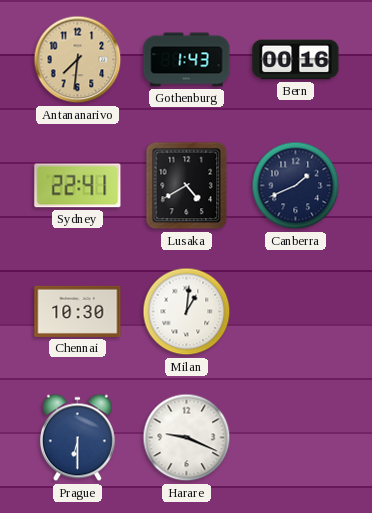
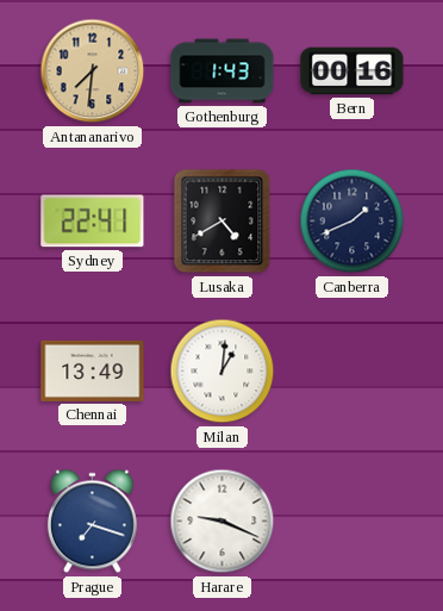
Chennai: 10:30 -> 13:49 (93, 370)
Prague: 6:30 -> 7:18 (92, 522)
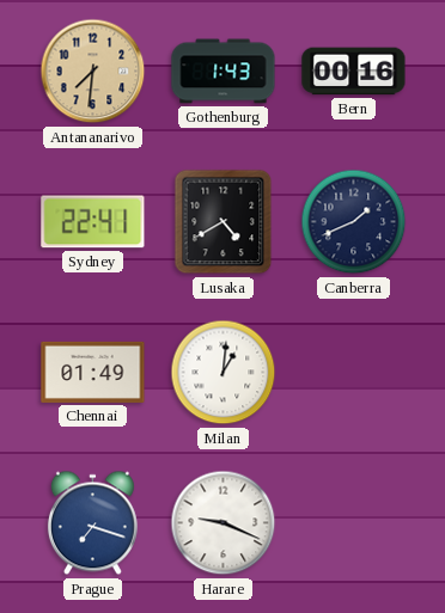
Chennai: 13:49 -> 01:49 (93, 372)
